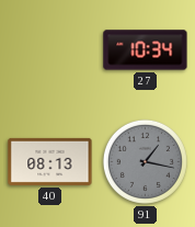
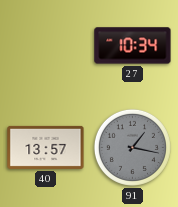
40: 08:13 -> 13:57 (46, 147)
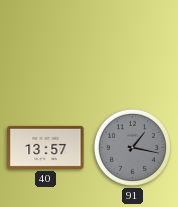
27: 10:34 -> none (133, 46)
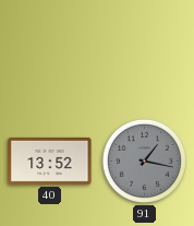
40: 13:57 -> 13:52 (50, 160)
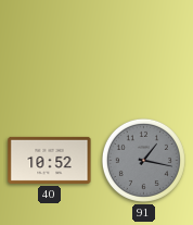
40: 13:52 -> 10:52 (50, 160)
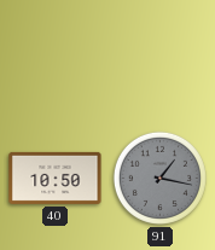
40: 10:52 -> 10:50 (56, 178)
